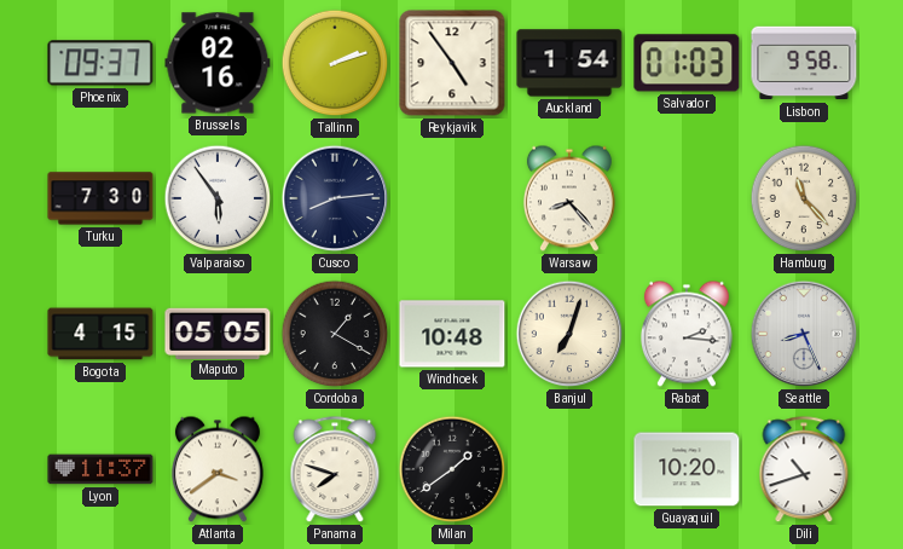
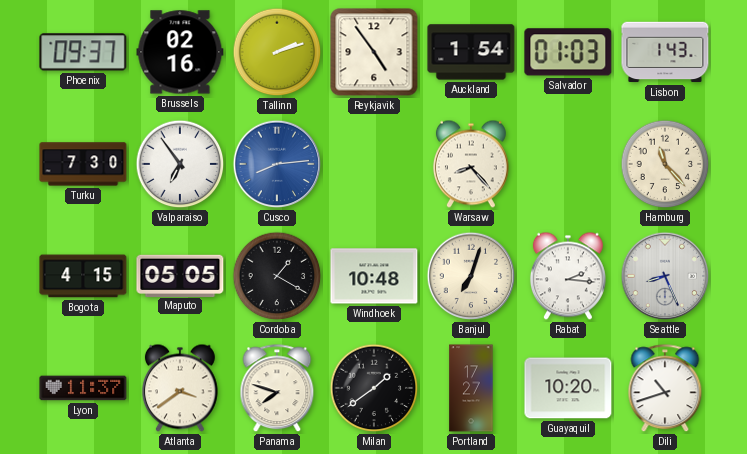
Lisbon: 9:58 -> 1:43 (665, 52)
Valparaiso: 5:54 -> 6:54 (180, 164)
Cusco dial: navy -> blue (277, 164)
Portland: none -> 17:27 (471, 388)
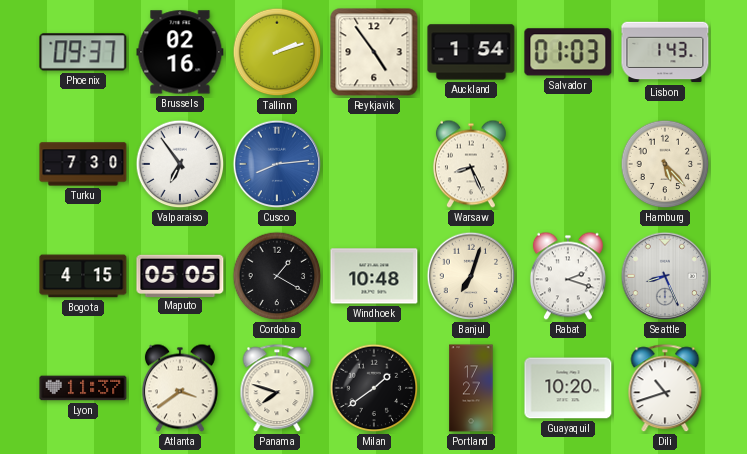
Warsaw: 8:23 -> 8:26 (471, 164)
Hamburg: 11:23 -> 5:23 (665, 164)
Rabat: 2:16 -> 2:18 (568, 276)
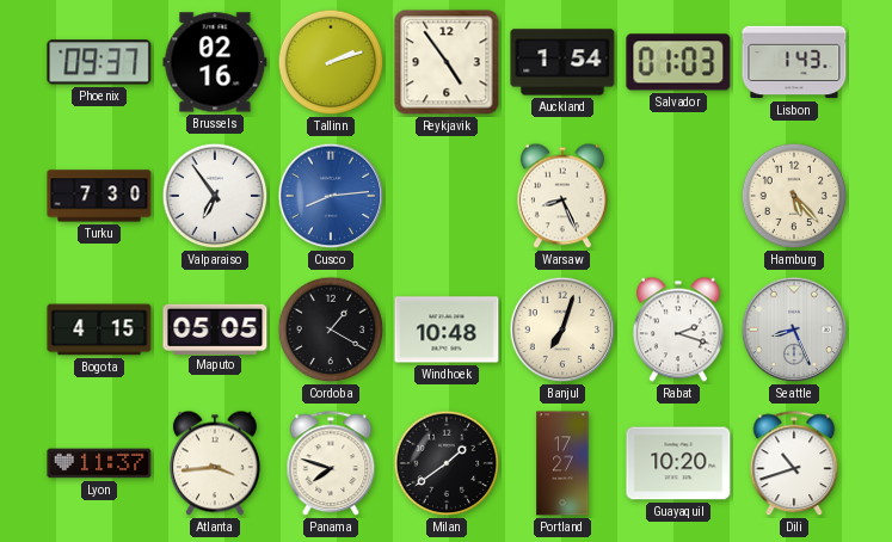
Atlanta: 3:39 -> 3:44 (215, 463)
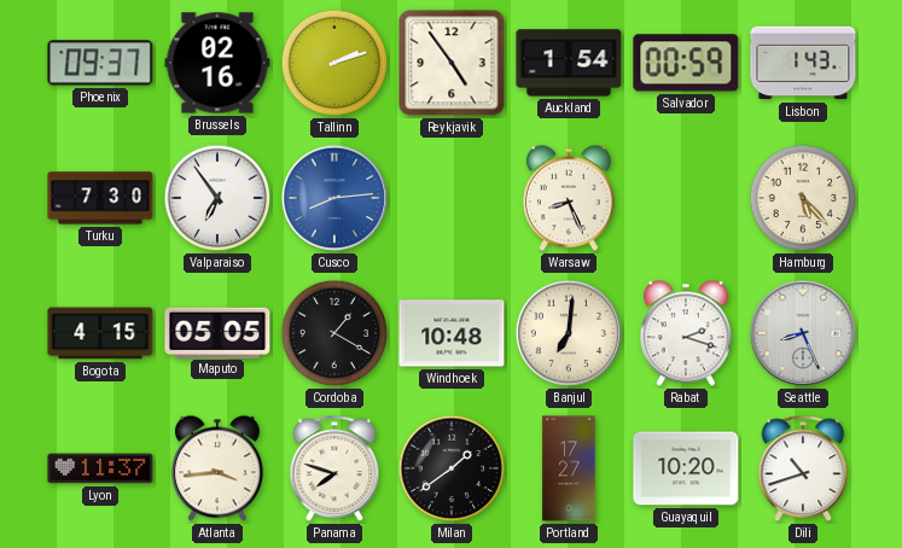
Salvador: 01:03 -> 00:59 (686, 63)
Banjul: 7:03 -> 7:01 (569, 333)
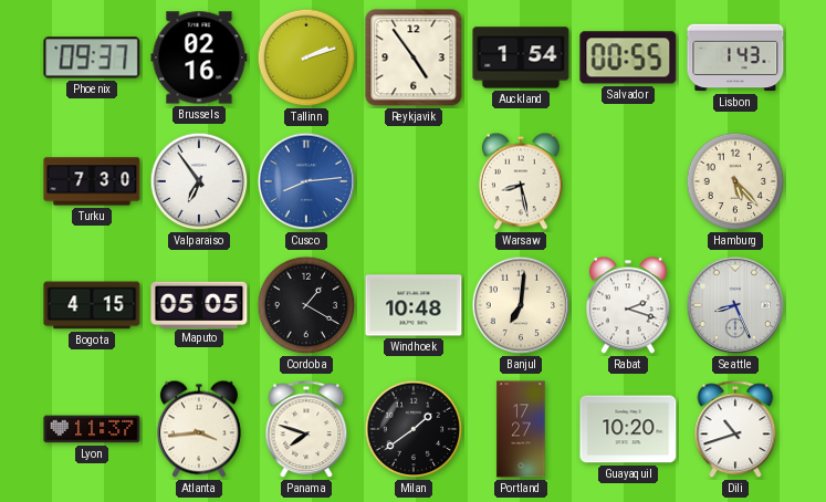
Salvador: 00:59 -> 00:55 (628, 57)
Warsaw: 8:26 -> 8:28 (521, 181)
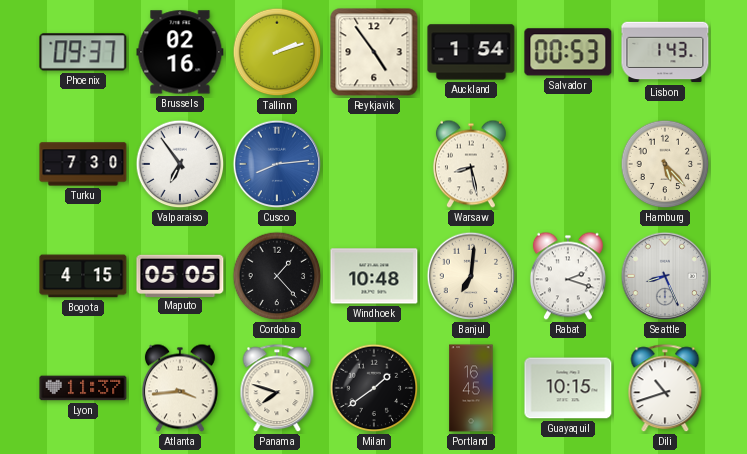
Salvador: 00:55 -> 00:53 (568, 52)
Cordoba: 1:20 -> 1:23 (277, 276)
Portland: 17:27 -> 16:45 (471, 388)
Guayaquil: 10:20 -> 10:15 (568, 388)
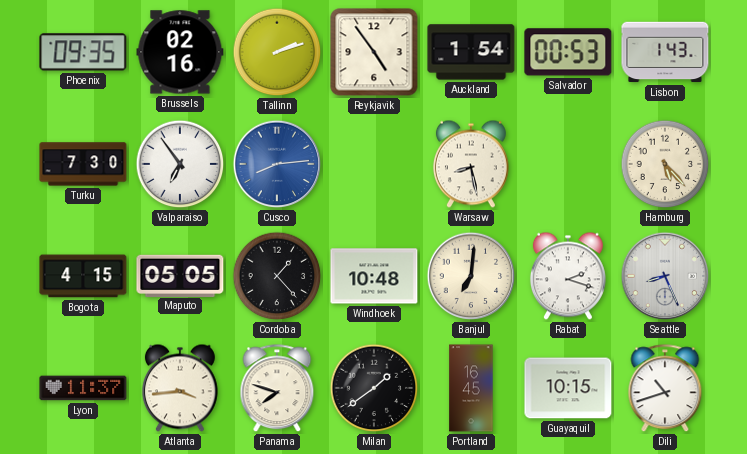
Phoenix: 09:37 -> 09:35 (83, 52)
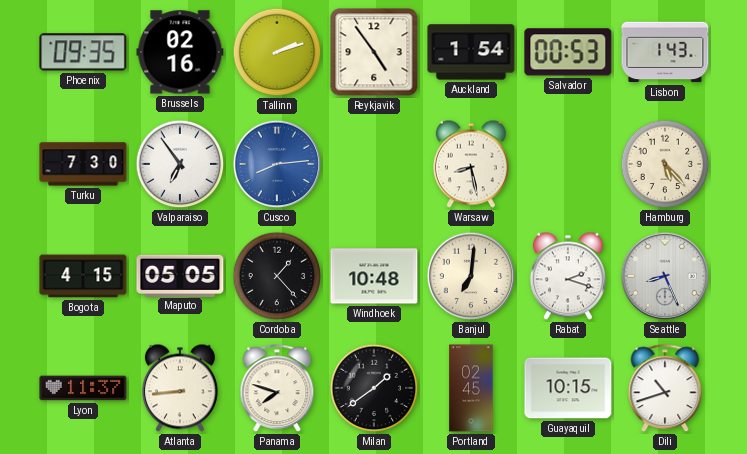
Atlanta: 3:44 -> 8:44 (180, 388)
Portland: 16:45 -> 02:45 (471, 388)
